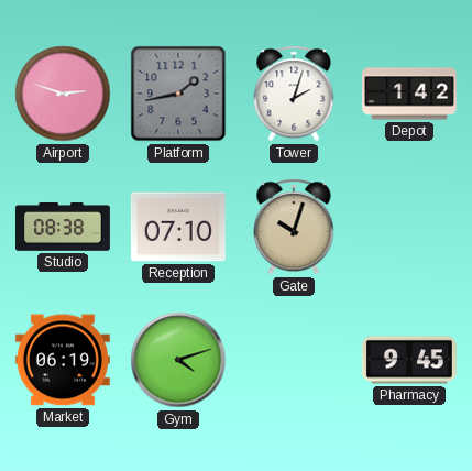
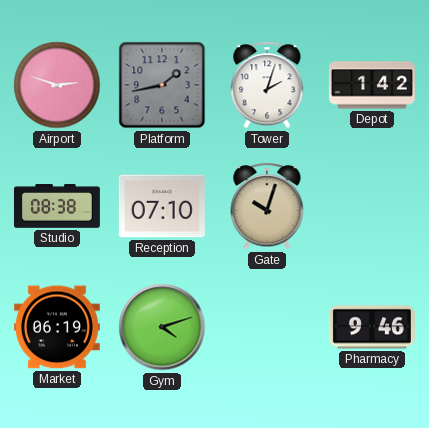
Pharmacy: 9:45 -> 9:46 (372, 327)
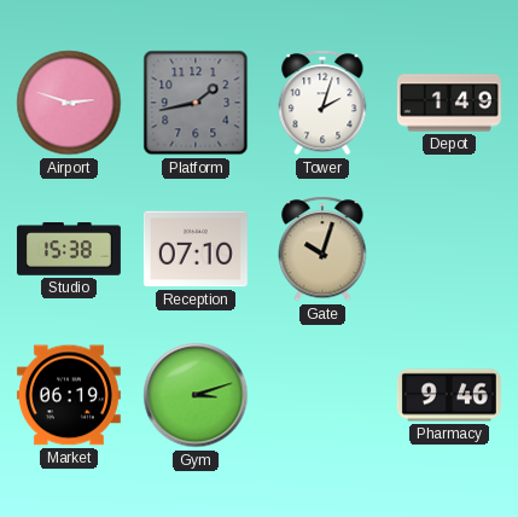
Depot: 1:42 -> 1:49 (449, 103)
Studio: 08:38 -> 15:38 (69, 249)
Gym: 4:12 -> 3:12 (196, 395)
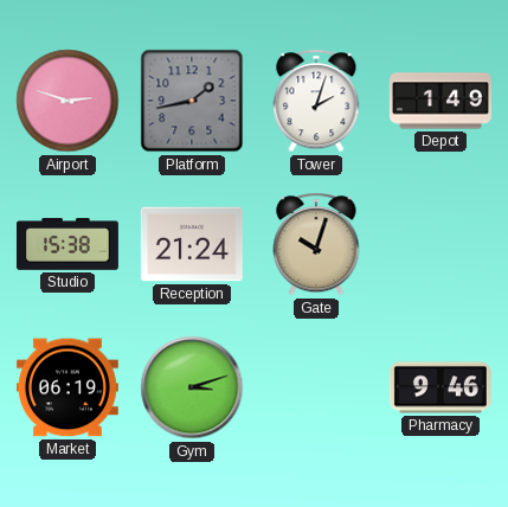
Reception: 07:10 -> 21:24 (192, 244)
